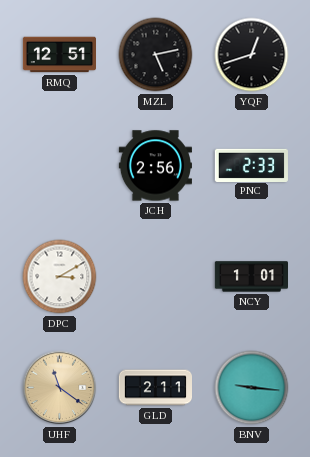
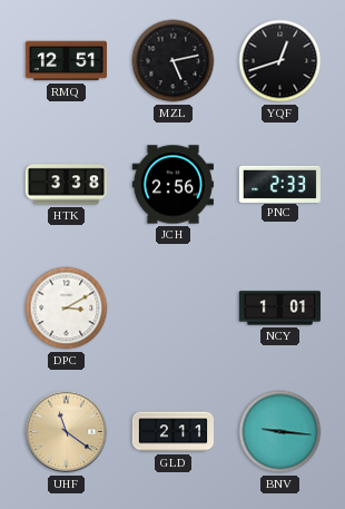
HTK: none -> 3:38 (66, 185)
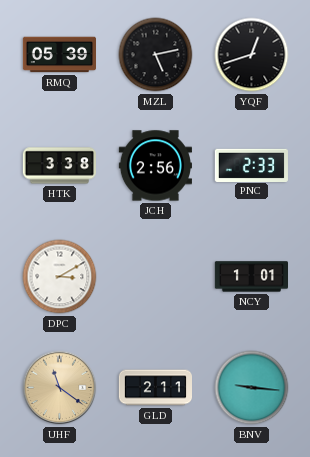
RMQ: 12:51 -> 05:39 (59, 55)
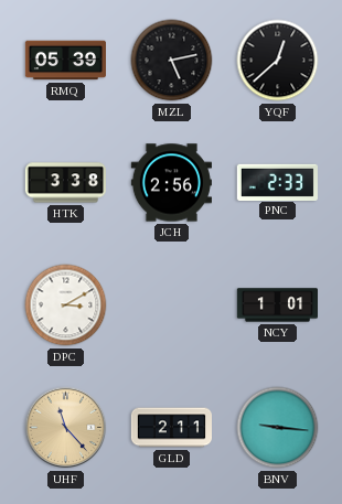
YQF: 12:42 -> 12:38 (278, 61)
UHF: 11:21 -> 11:23 (66, 428)
